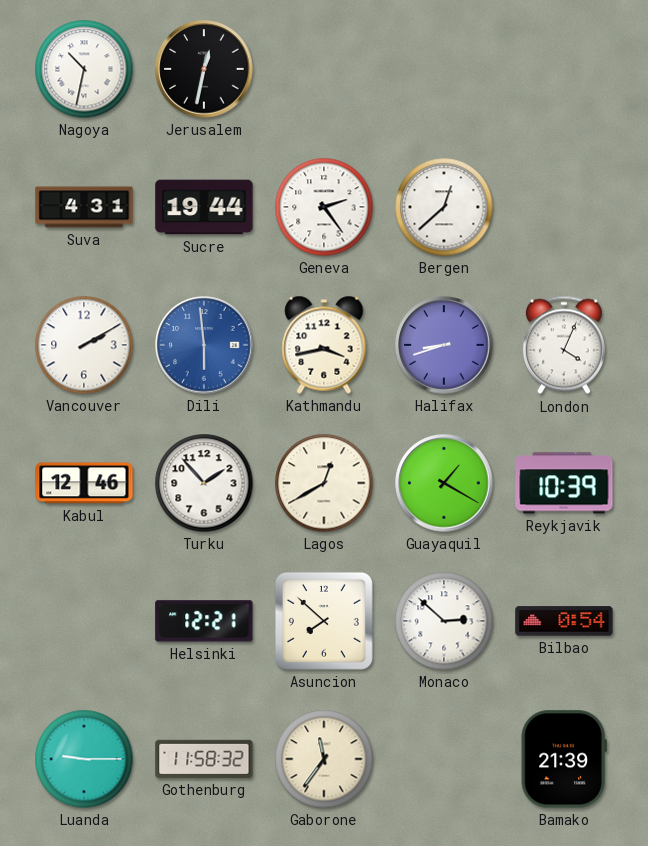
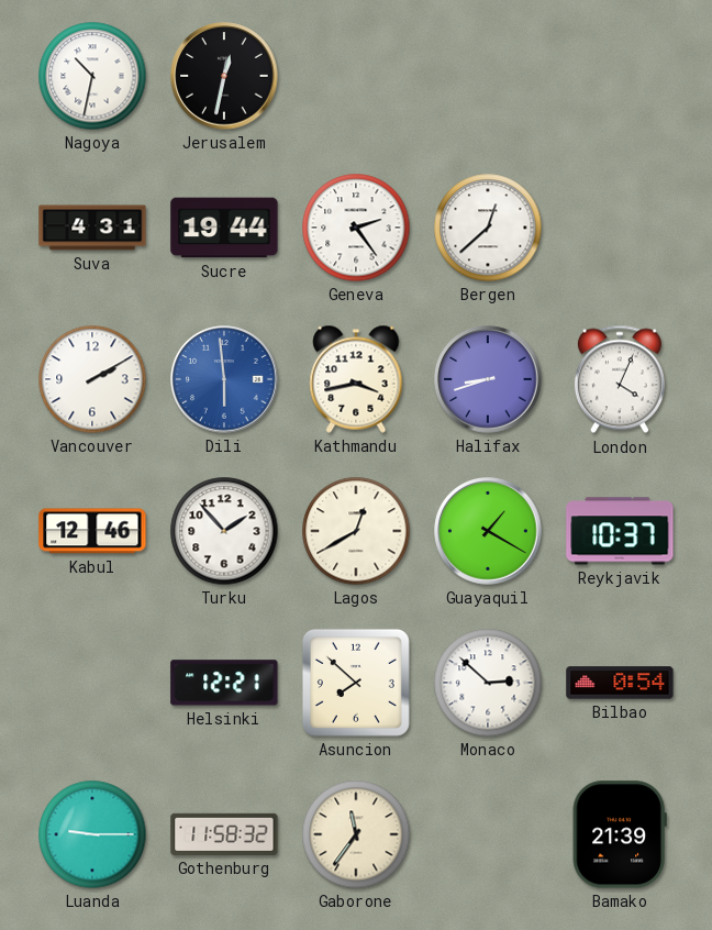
Reykjavik: 10:39 -> 10:37 (620, 531)
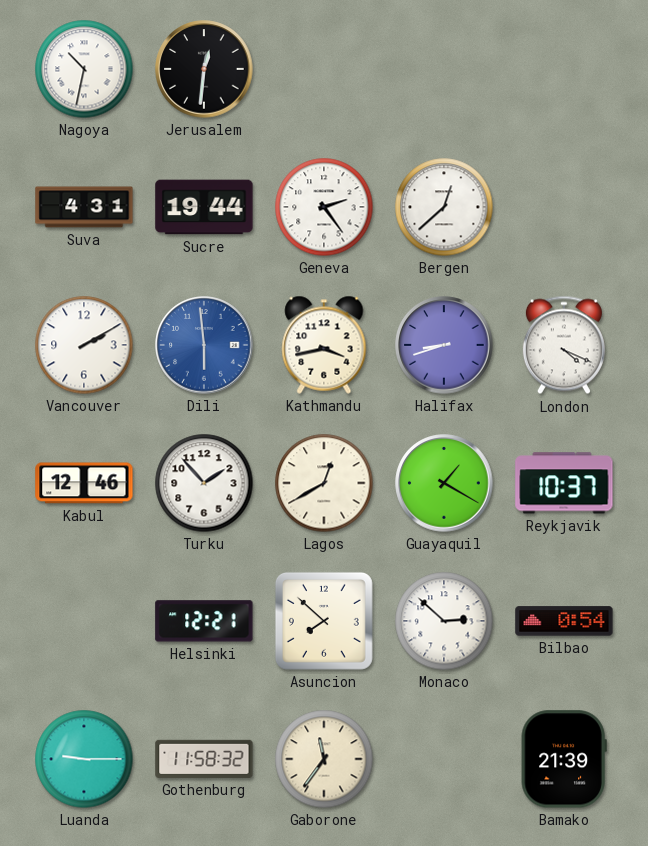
Jerusalem: 12:32 -> 12:31 (204, 69)
London: 4:04 -> 4:19 (564, 345)
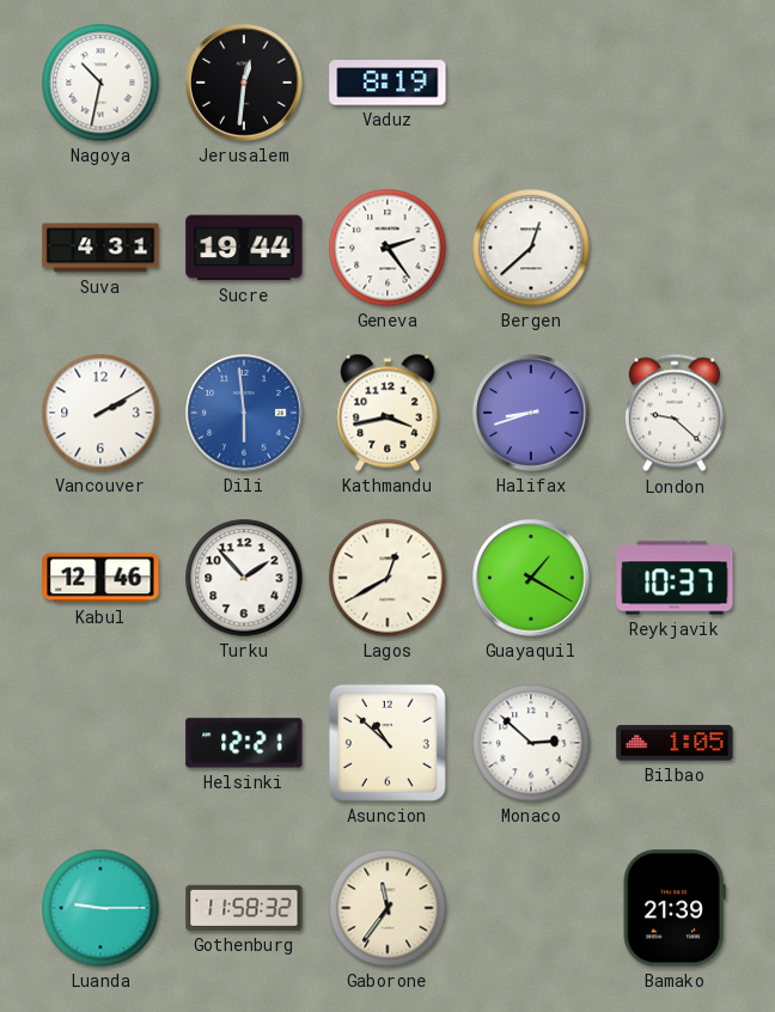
Vaduz: none -> 8:19 (388, 83)
London: 4:19 -> 9:22 (675, 413)
Asuncion: 7:52 -> 10:52 (388, 743)
Bilbao: 0:54 -> 1:05 (675, 743)
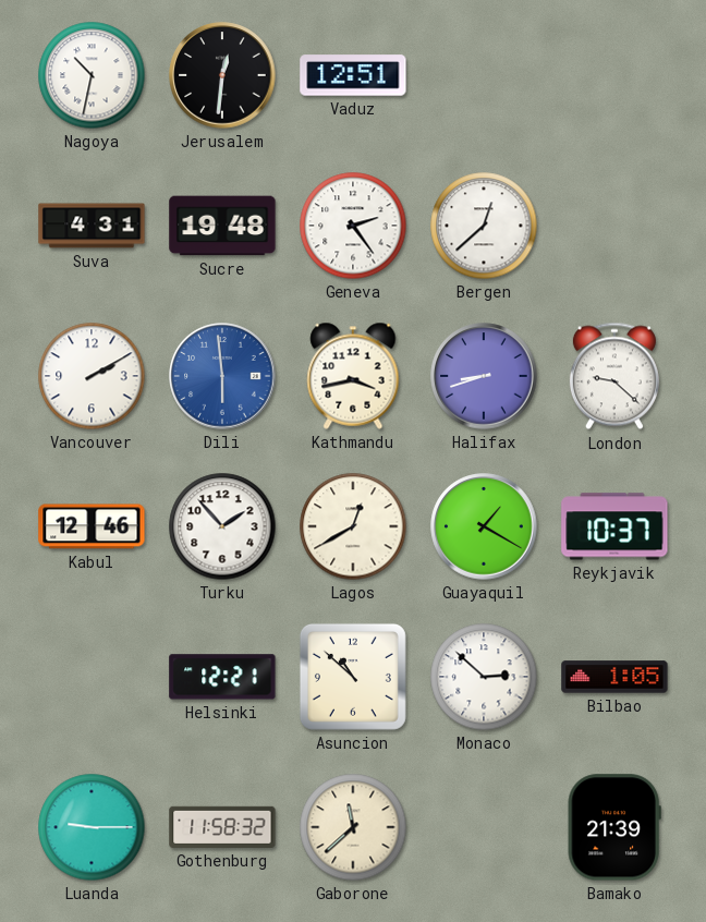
Vaduz: 8:19 -> 12:51 (353, 75)
Sucre: 19:44 -> 19:48 (222, 226)
Gaborone: 11:36 -> 11:38 (353, 827)
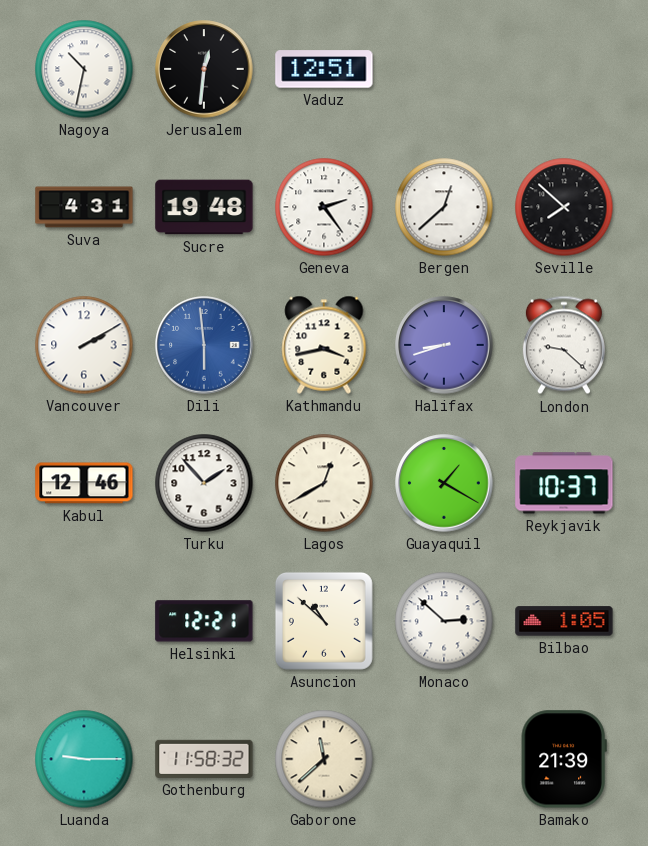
Seville: none -> 7:52 (564, 207)
